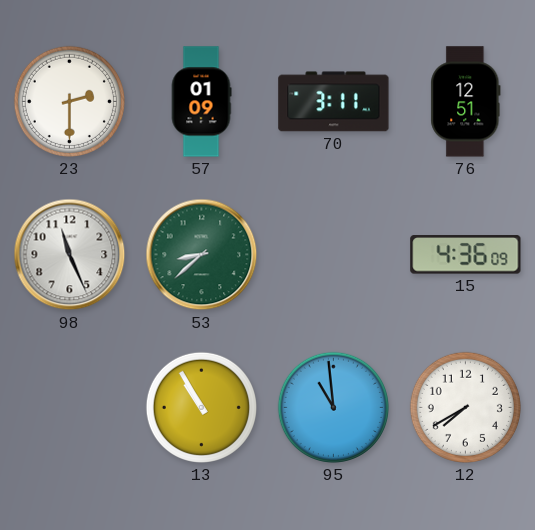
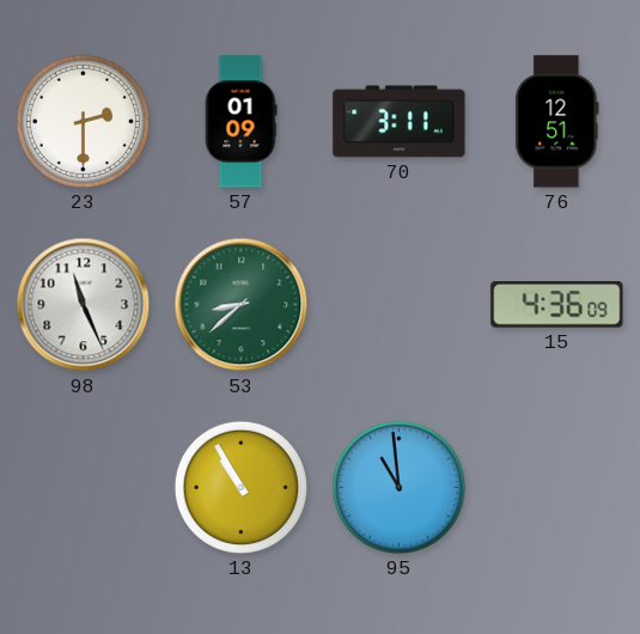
12: 7:40 -> none (465, 407)
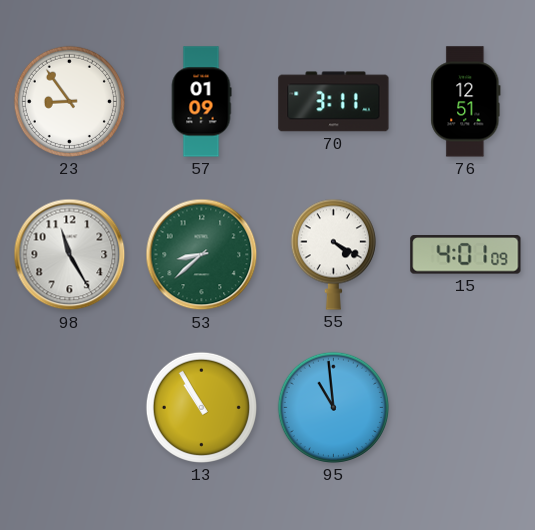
23: 2:30 -> 8:54 (69, 101)
98: 11:26 -> 11:25 (70, 255)
55: none -> 4:20 (333, 254)
15: 4:36 -> 4:01 (466, 255)
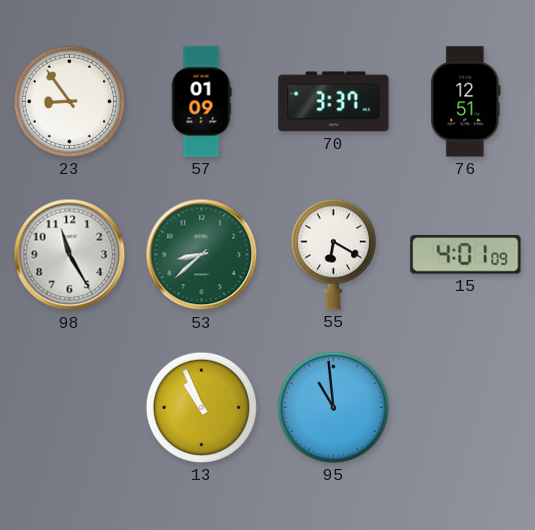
70: 3:11 -> 3:37 (334, 102)
55: 4:20 -> 6:20 (333, 254)
13: 10:55 -> 10:56 (201, 407)
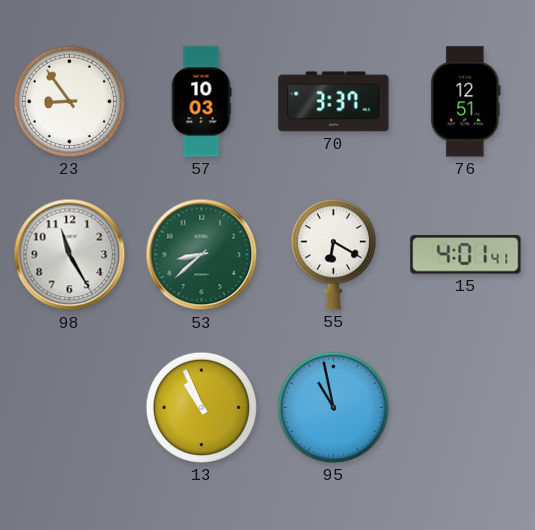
57: 01:09 -> 10:03 (201, 102)
15: 4:01:09 -> 4:01:41 (466, 255)
95: 10:59 -> 10:58 (333, 407)
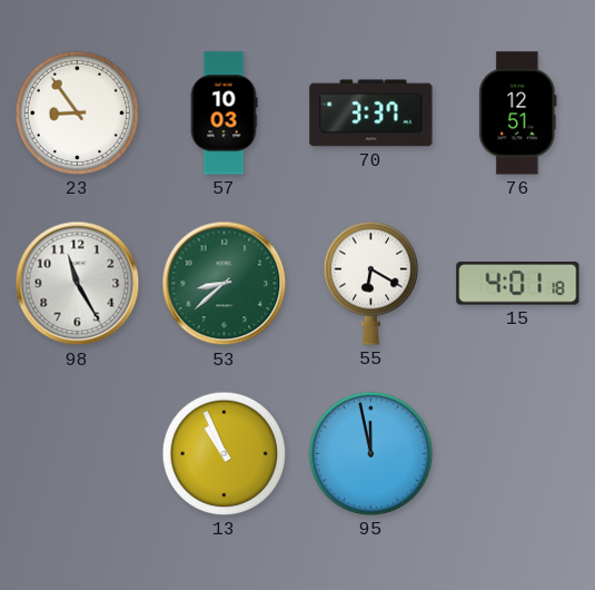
15: 4:01:41 -> 4:01:18 (518, 284)
95: 10:58 -> 11:58 (370, 453)
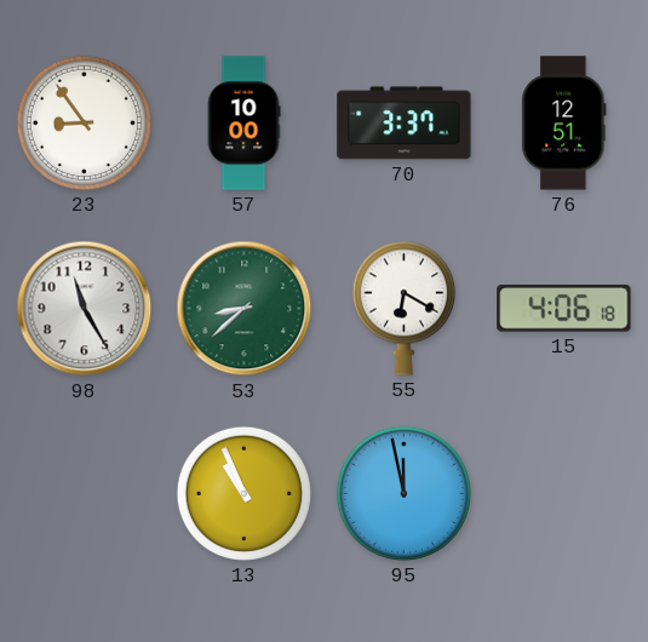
57: 10:03 -> 10:00 (243, 124)
15: 4:01 -> 4:06 (564, 309)
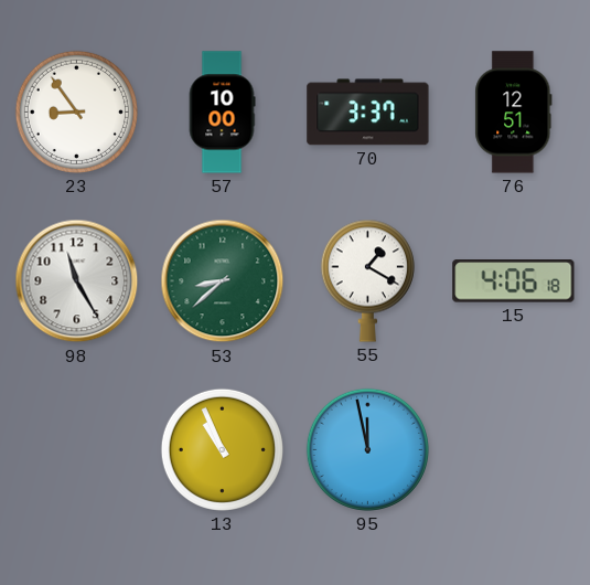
55: 6:20 -> 1:20 (367, 280)
